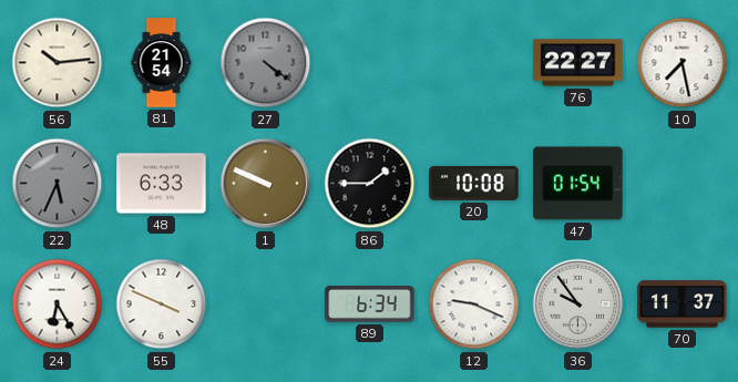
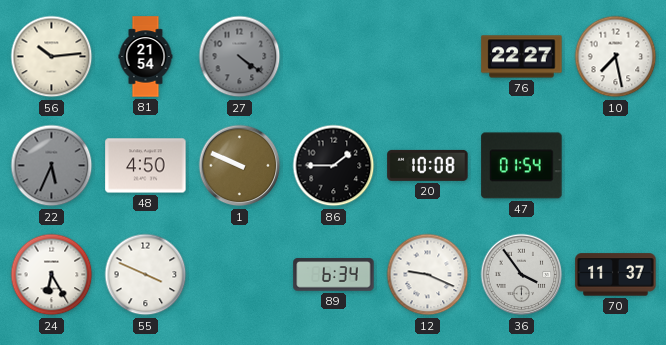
48: 6:33 -> 4:50 (146, 166)
36: 9:54 -> 3:54 (522, 275)
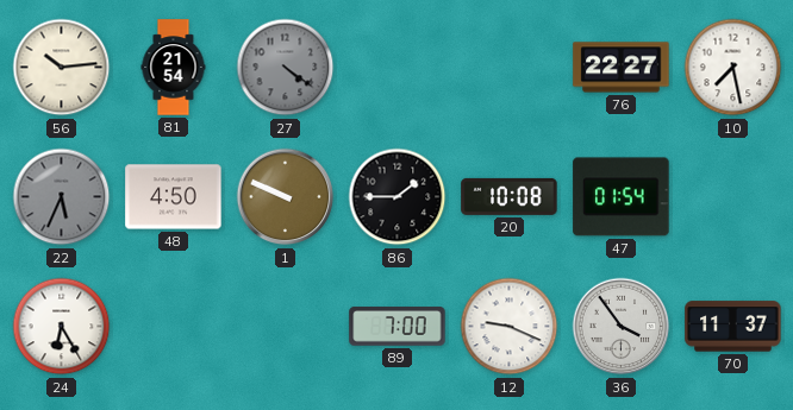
55: 3:49 -> none (146, 275)
89: 6:34 -> 7:00 (398, 327)
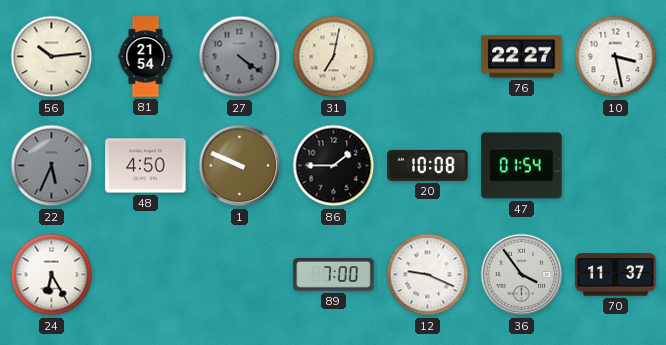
31: none -> 7:02 (334, 57)
10: 7:28 -> 3:28 (616, 57)
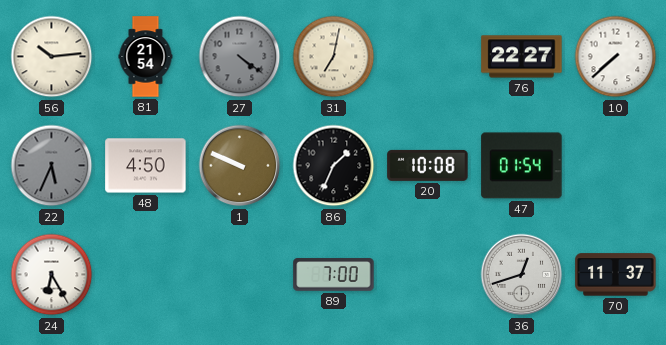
10: 3:28 -> 7:38 (616, 57)
86: 1:45 -> 1:34 (334, 166)
12: 9:19 -> none (428, 275)
36: 3:54 -> 12:42 (522, 275)
